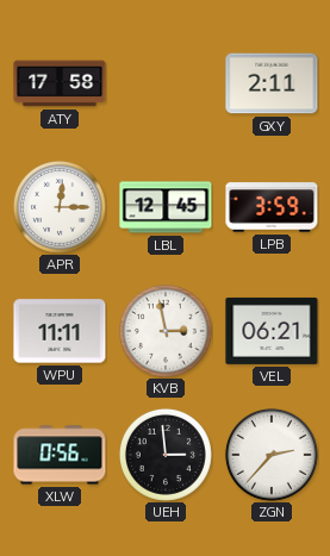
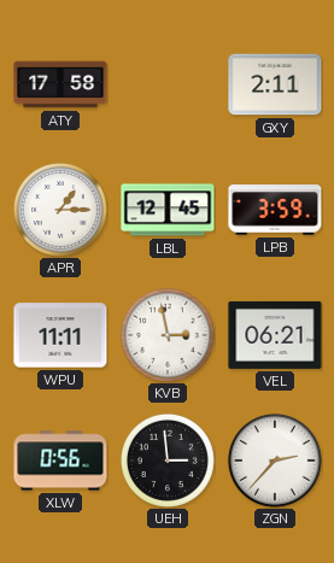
APR: 12:15 -> 1:15 (60, 210)
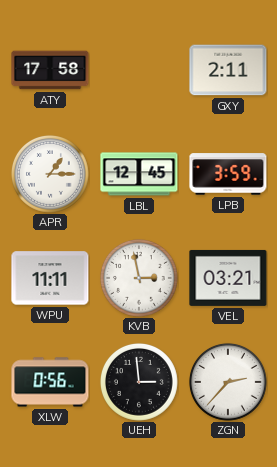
VEL: 06:21 -> 03:21 (228, 278)
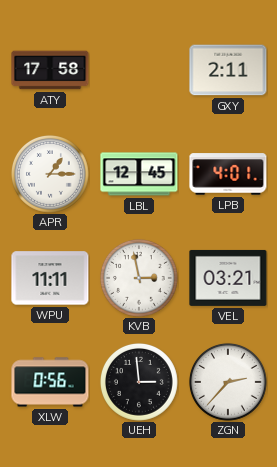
LPB: 3:59 -> 4:01 (228, 174)
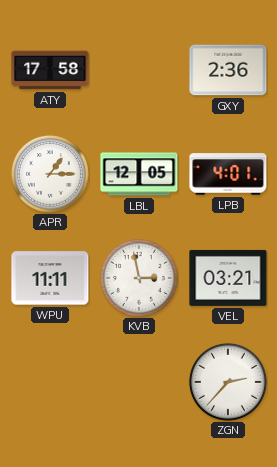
GXY: 2:11 -> 2:36 (228, 70)
LBL: 12:45 -> 12:05 (139, 174)
XLW: 0:56 -> none (50, 382)
UEH: 2:59 -> none (139, 382)
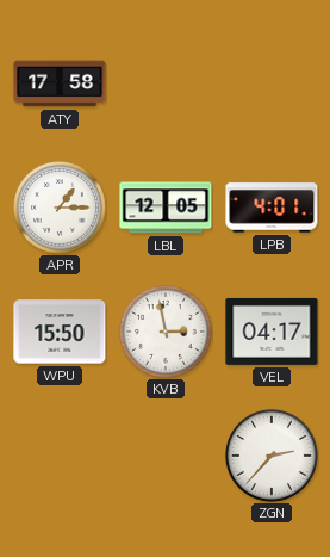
GXY: 2:36 -> none (228, 70)
WPU: 11:11 -> 15:50 (60, 332)
VEL: 03:21 -> 04:17 (272, 332)
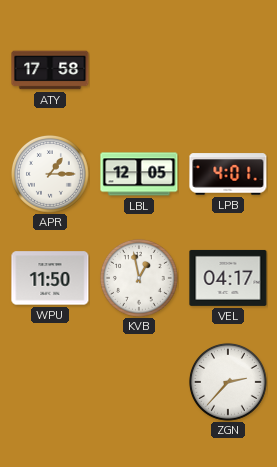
WPU: 15:50 -> 11:50 (50, 278)
KVB: 2:58 -> 12:58 (139, 278)
